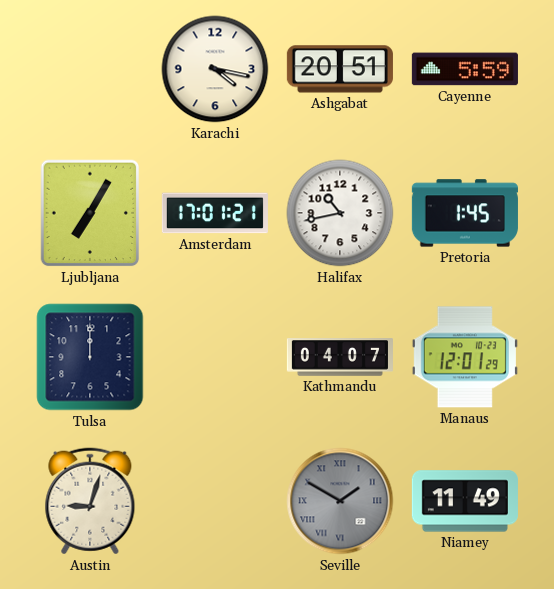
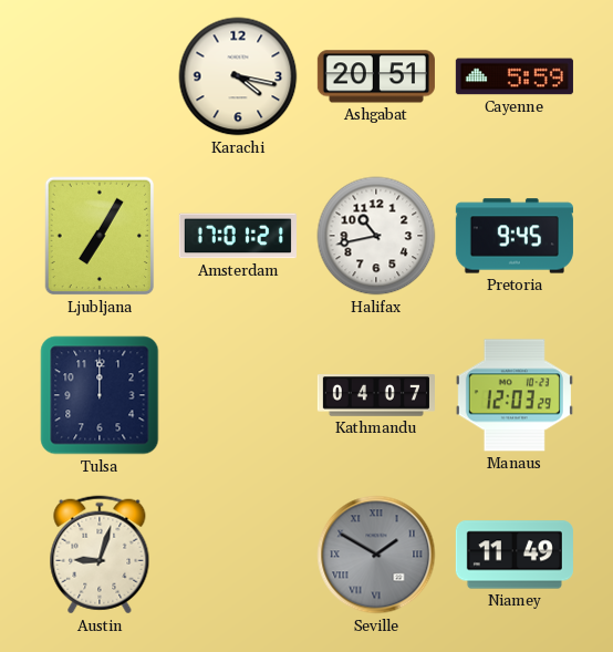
Pretoria: 1:45 -> 9:45 (515, 236)
Manaus: 12:01 -> 12:03 (515, 395)
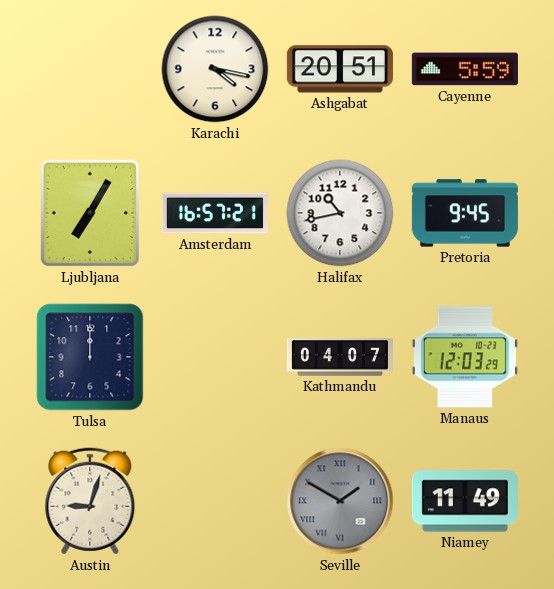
Amsterdam: 17:01 -> 16:57 (215, 213)
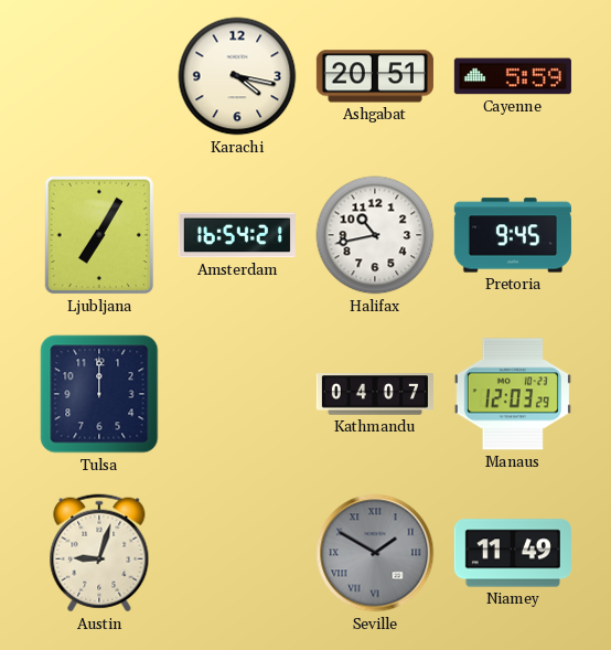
Amsterdam: 16:57 -> 16:54 (237, 235)
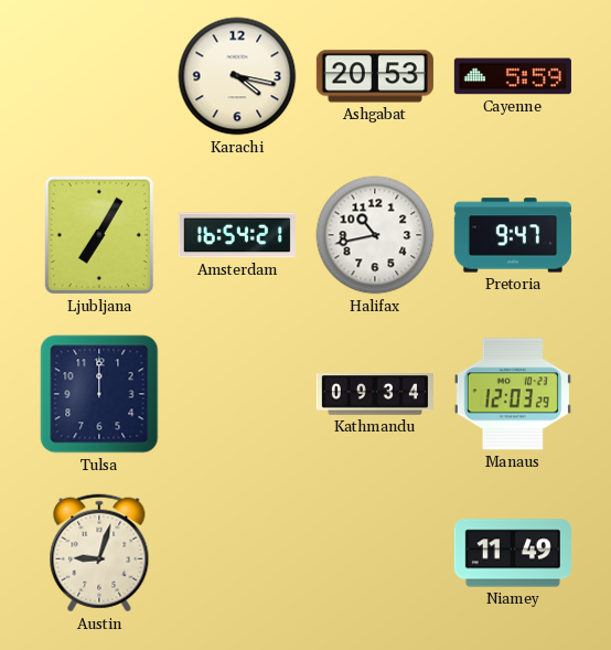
Ashgabat: 20:51 -> 20:53 (375, 76)
Pretoria: 9:45 -> 9:47 (513, 235)
Kathmandu: 04:07 -> 09:34 (375, 394)
Seville: 1:50 -> none (375, 553)
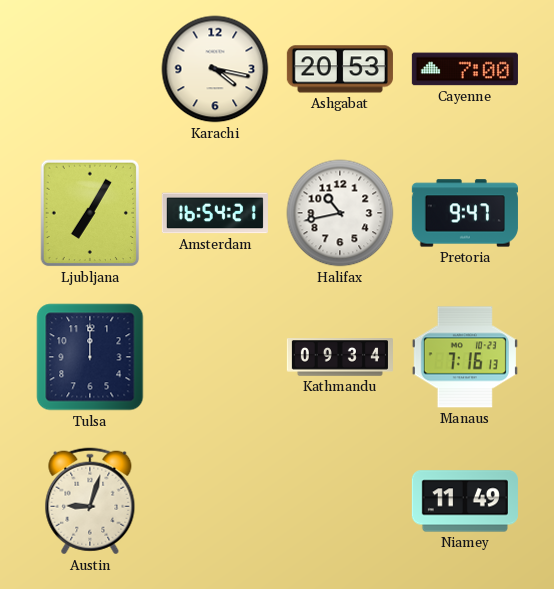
Cayenne: 5:59 -> 7:00 (465, 69)
Manaus: 12:03 -> 7:16 (465, 357)
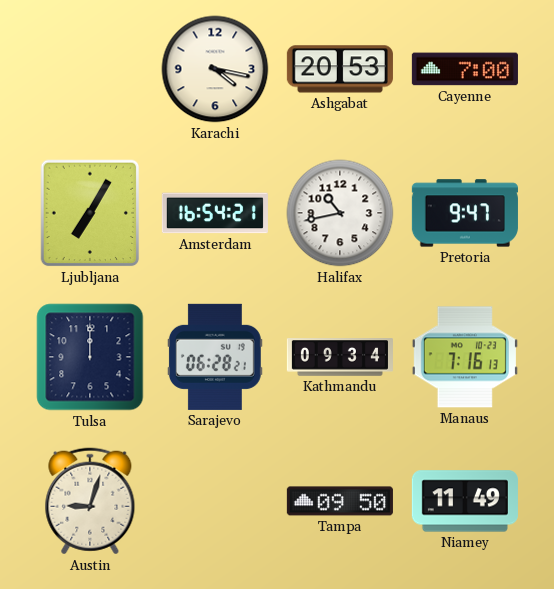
Sarajevo: none -> 06:28 (215, 357)
Tampa: none -> 09:50 (340, 501)
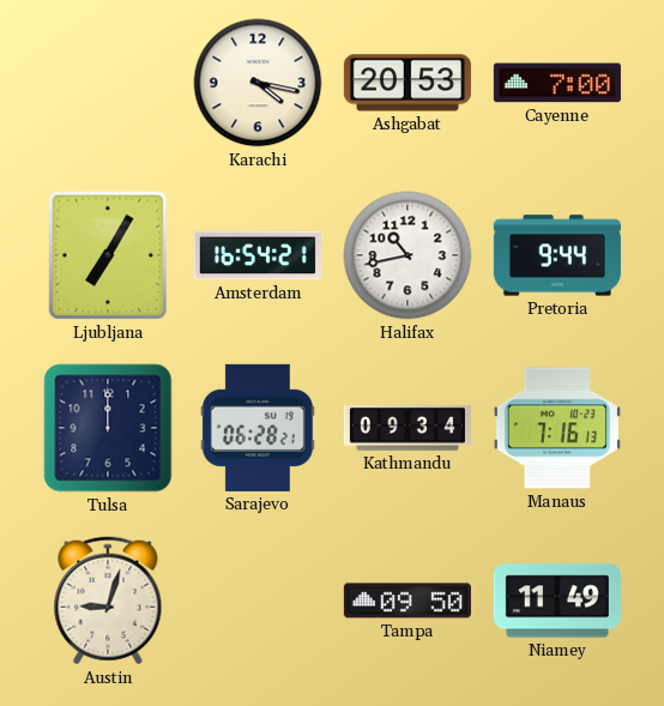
Pretoria: 9:47 -> 9:44 (557, 255)
